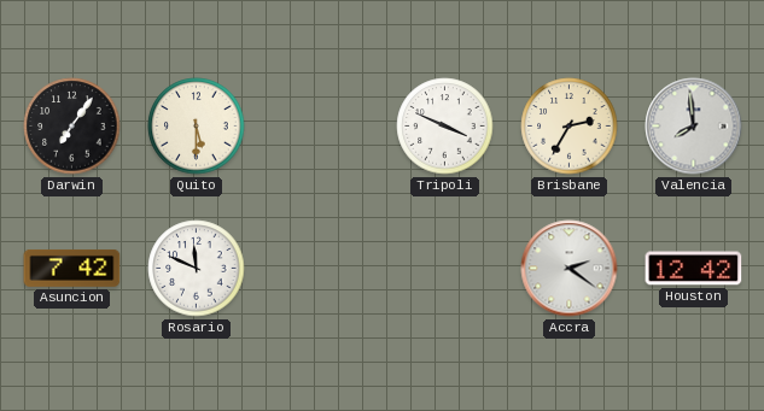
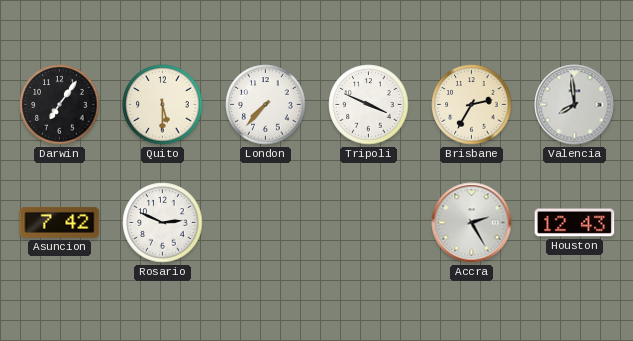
London: none -> 7:37 (266, 105)
Rosario: 11:49 -> 2:49 (163, 223)
Accra: 2:21 -> 2:25 (472, 223)
Houston: 12:42 -> 12:43 (575, 223)
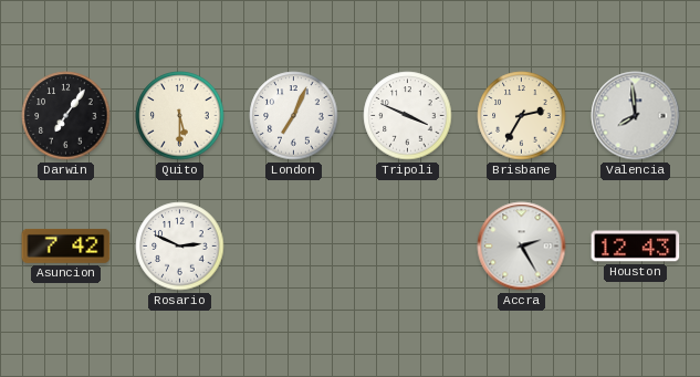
London: 7:37 -> 7:04 (294, 116)
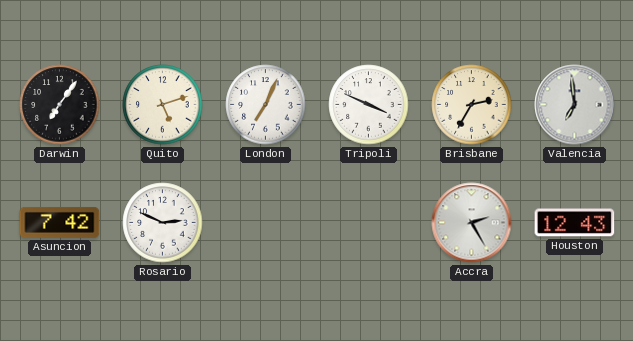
Quito: 5:30 -> 5:12 (163, 105)
Valencia: 7:59 -> 6:59 (575, 105)
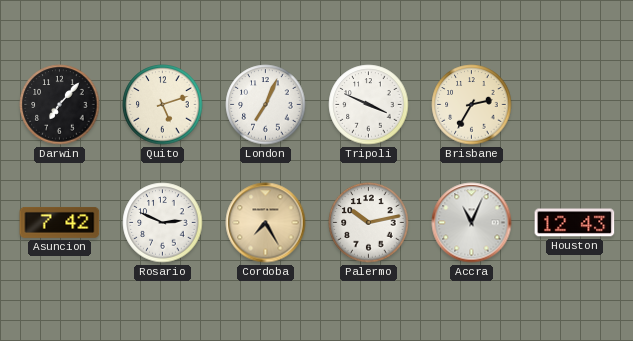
Darwin: 7:06 -> 7:07 (60, 105)
Valencia: 6:59 -> none (575, 105)
Cordoba: none -> 7:25 (266, 223)
Palermo: none -> 10:13 (369, 223)
Accra: 2:25 -> 11:04 (472, 223)
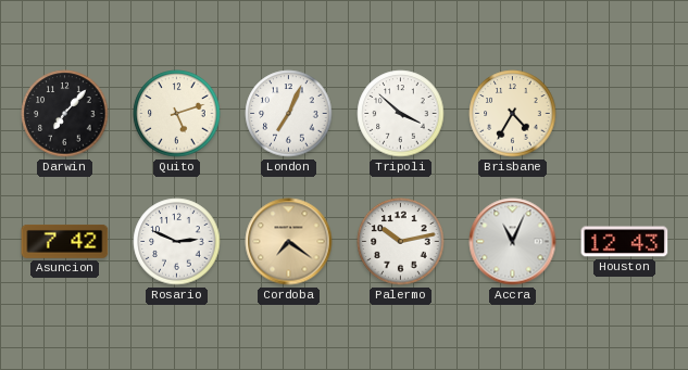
Tripoli: 3:49 -> 3:52 (401, 114)
Brisbane: 2:35 -> 4:35 (513, 114)
Cordoba: 7:25 -> 7:21 (289, 242)
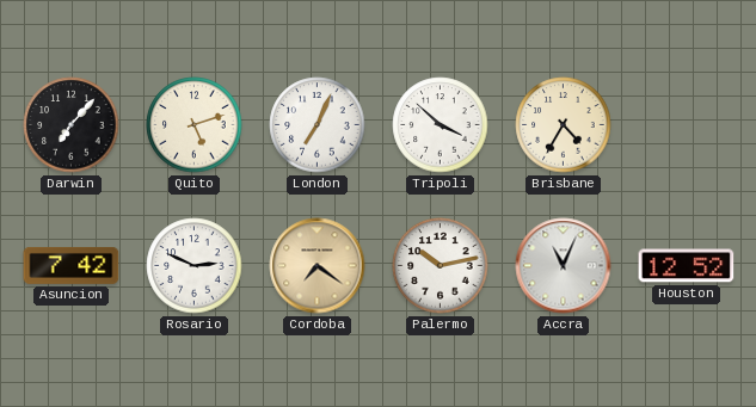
Houston: 12:43 -> 12:52 (687, 266)
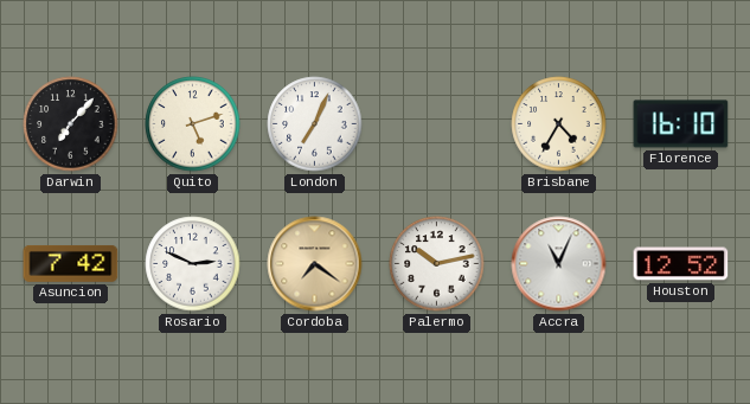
Tripoli: 3:52 -> none (441, 125)
Florence: none -> 16:10 (681, 124)
